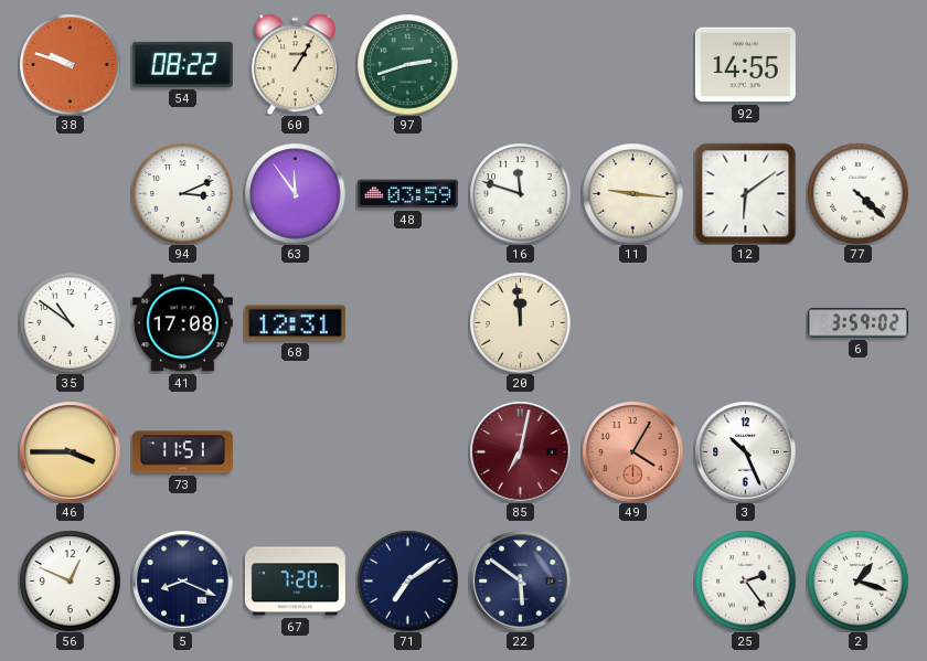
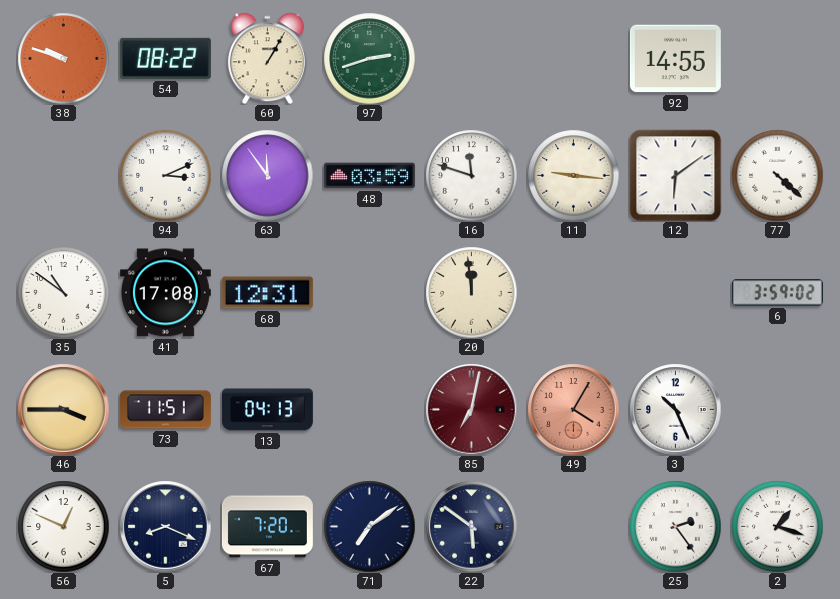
13: none -> 04:13 (267, 410)
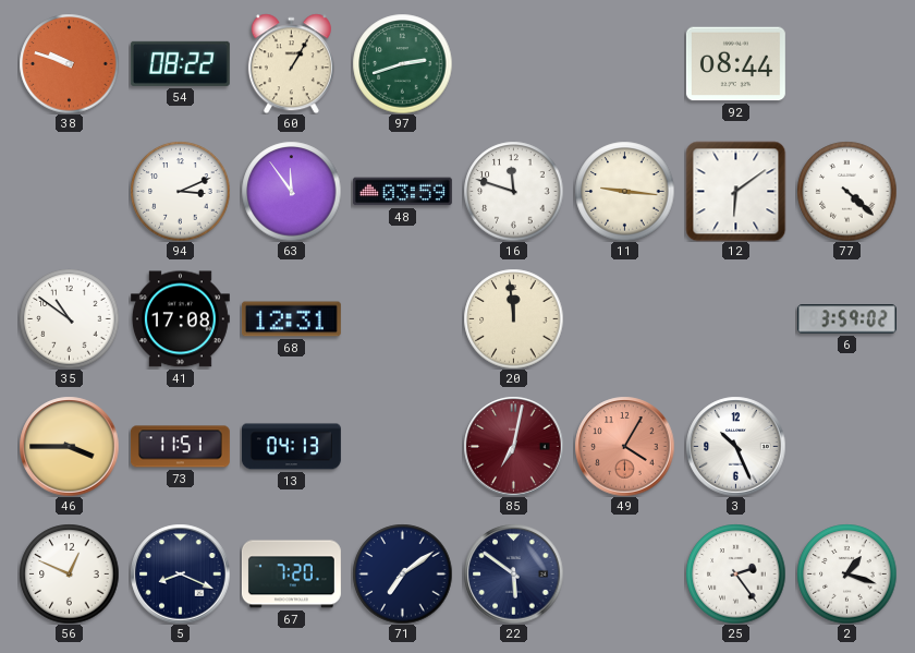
92: 14:55 -> 08:44 (735, 64)
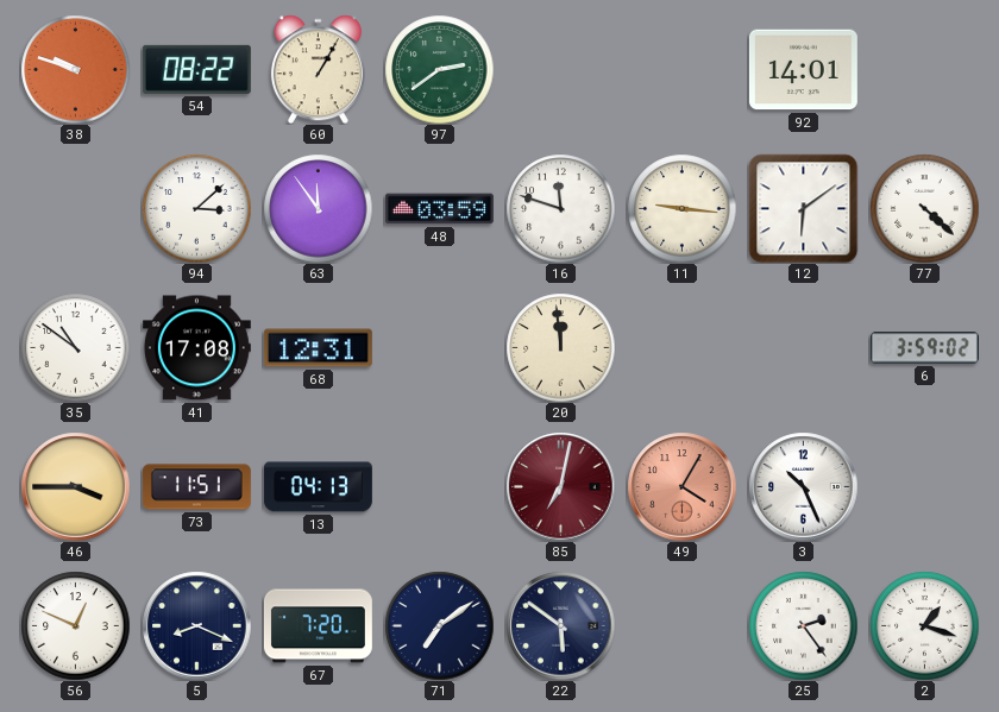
97: 2:42 -> 2:39 (439, 69)
92: 08:44 -> 14:01 (803, 70)
94: 3:11 -> 3:08 (196, 208)
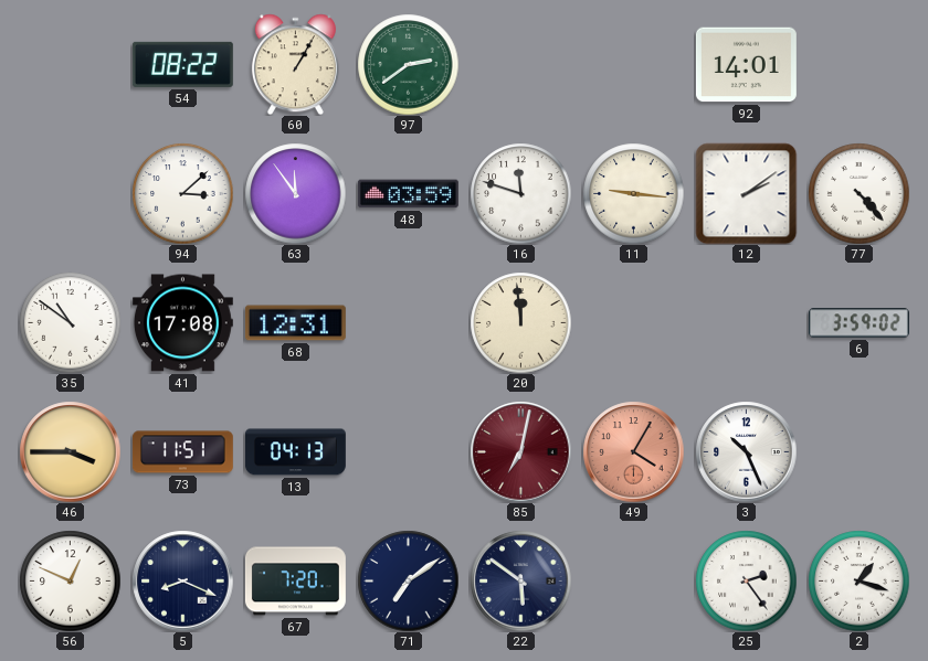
38: 9:48 -> none (75, 69)
12: 6:09 -> 2:09 (746, 193)
77: 4:22 -> 4:23 (858, 193)
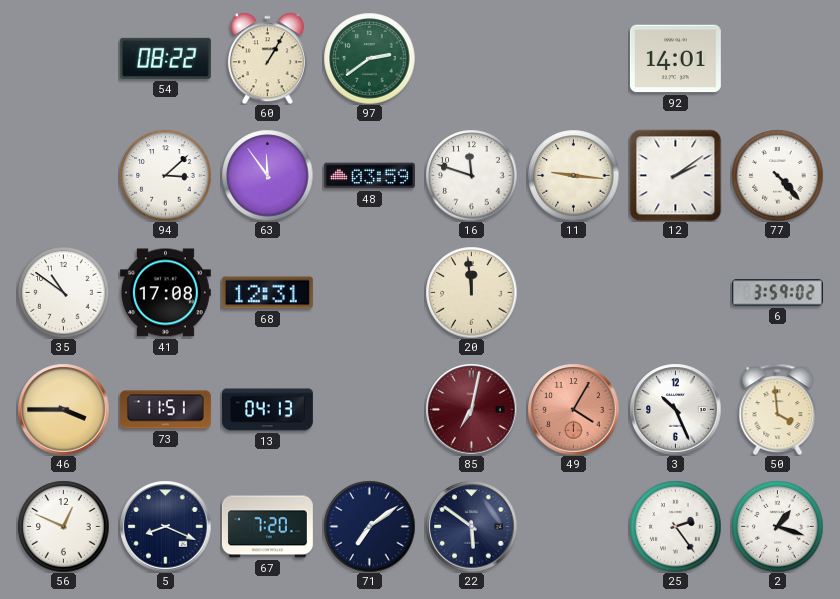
50: none -> 3:59 (778, 409)
